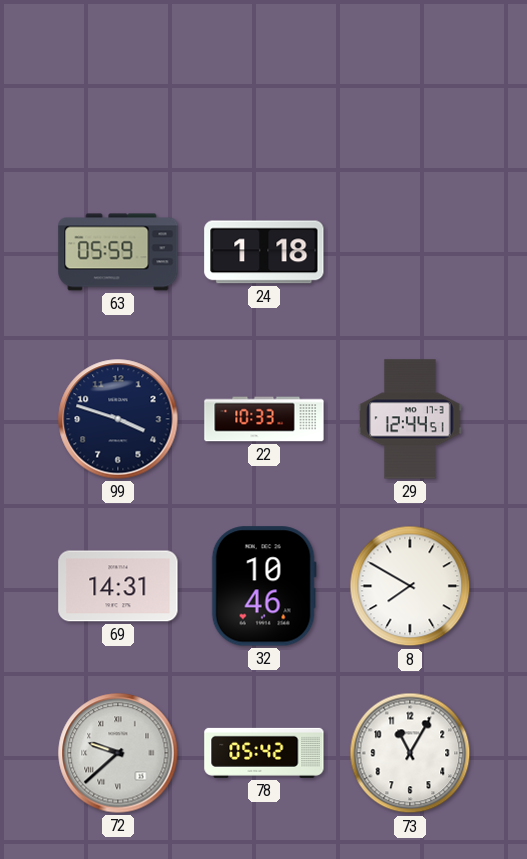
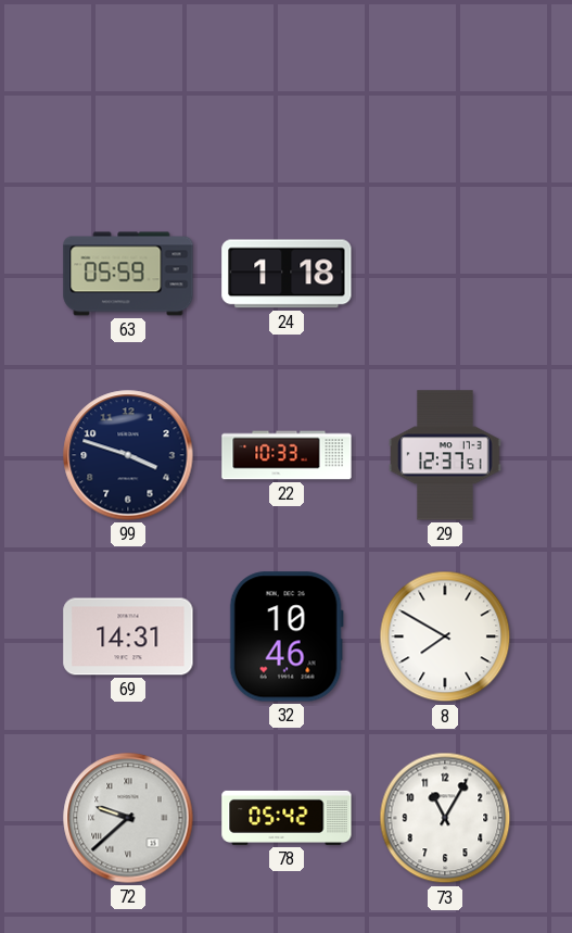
29: 12:44 -> 12:37 (445, 455)
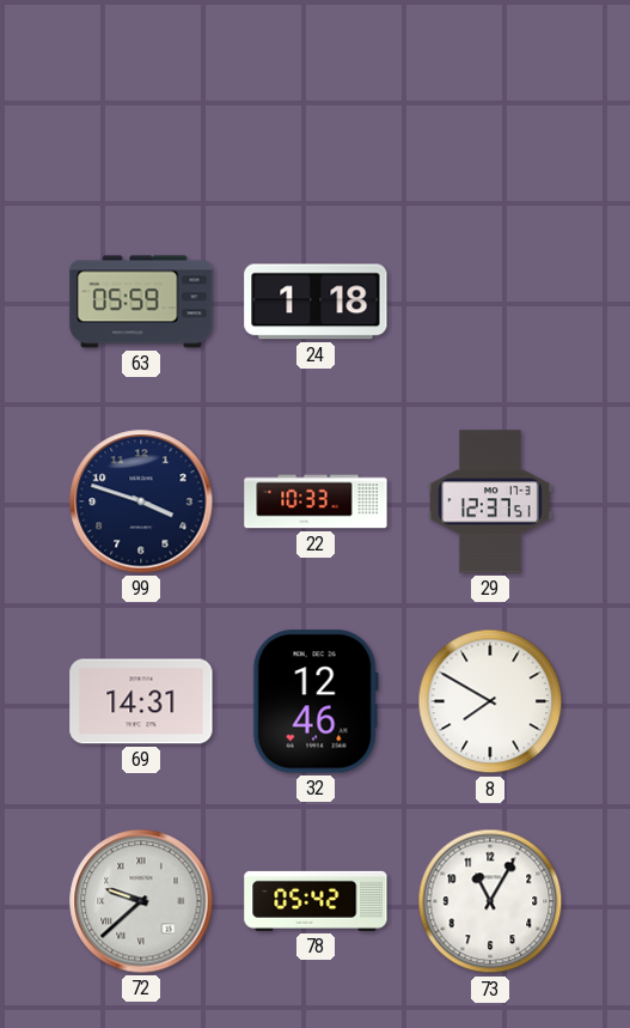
32: 10:46 -> 12:46 (316, 701)
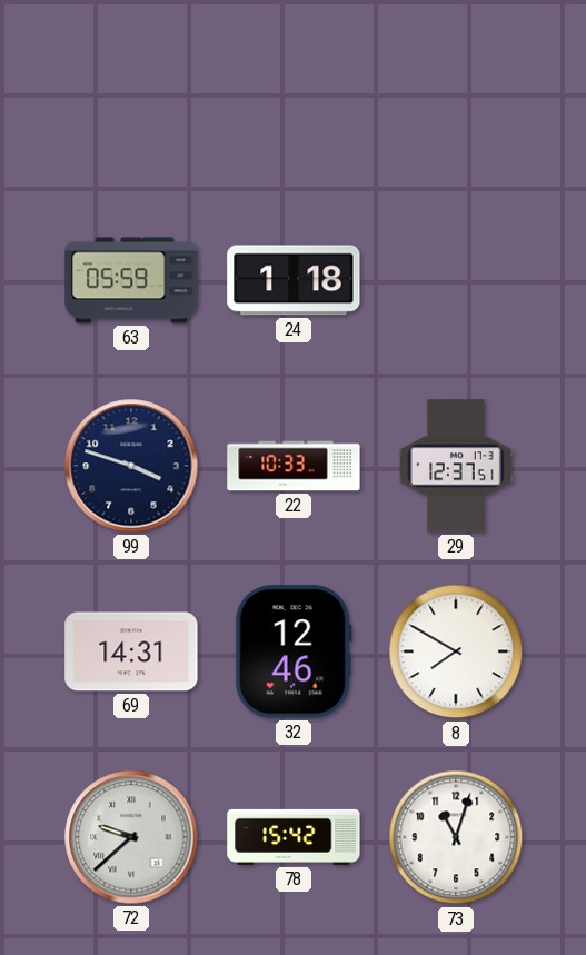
78: 05:42 -> 15:42 (294, 837)
73: 11:05 -> 11:03 (456, 837)
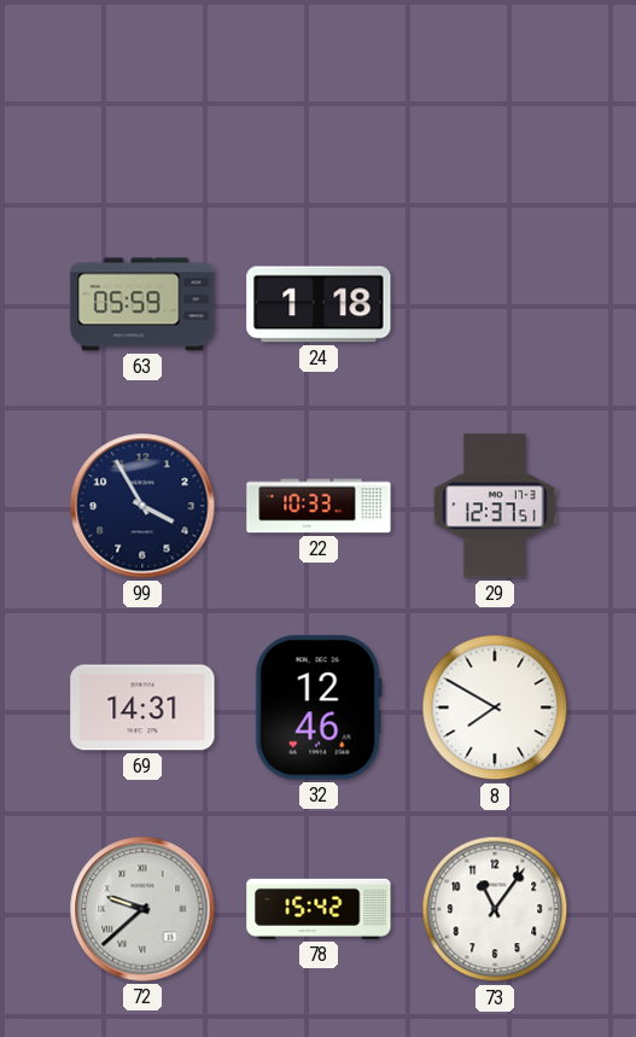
99: 3:48 -> 3:55 (142, 506)
73: 11:03 -> 11:06 (495, 909)
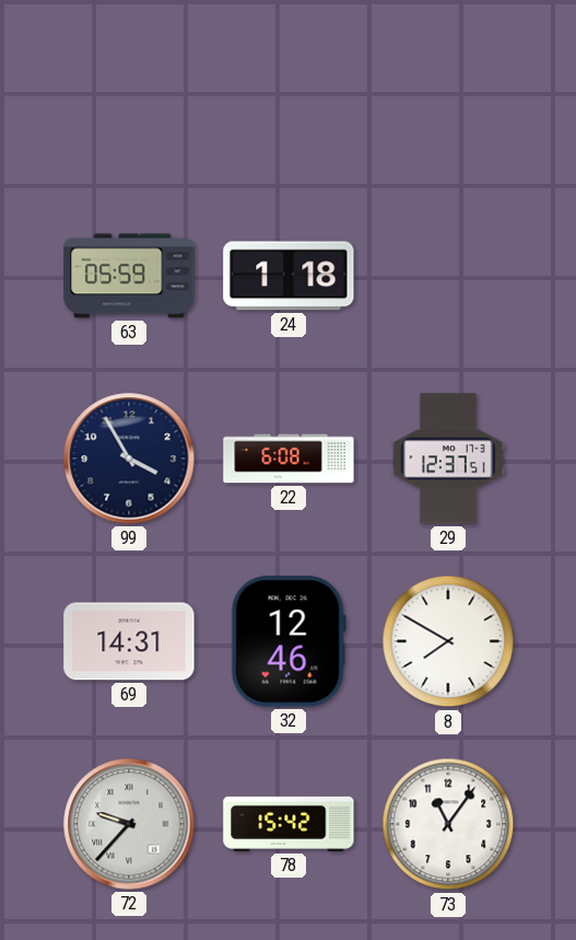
22: 10:33 -> 6:08 (289, 459)
72: 9:38 -> 9:37 (129, 824)
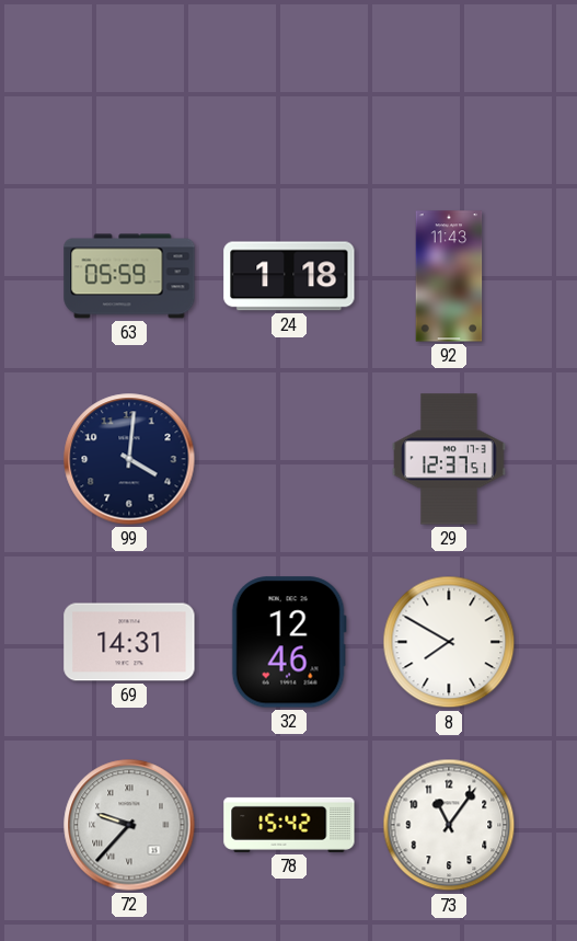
92: none -> 11:43 (449, 276)
99: 3:55 -> 4:01 (129, 459)
22: 6:08 -> none (289, 459)
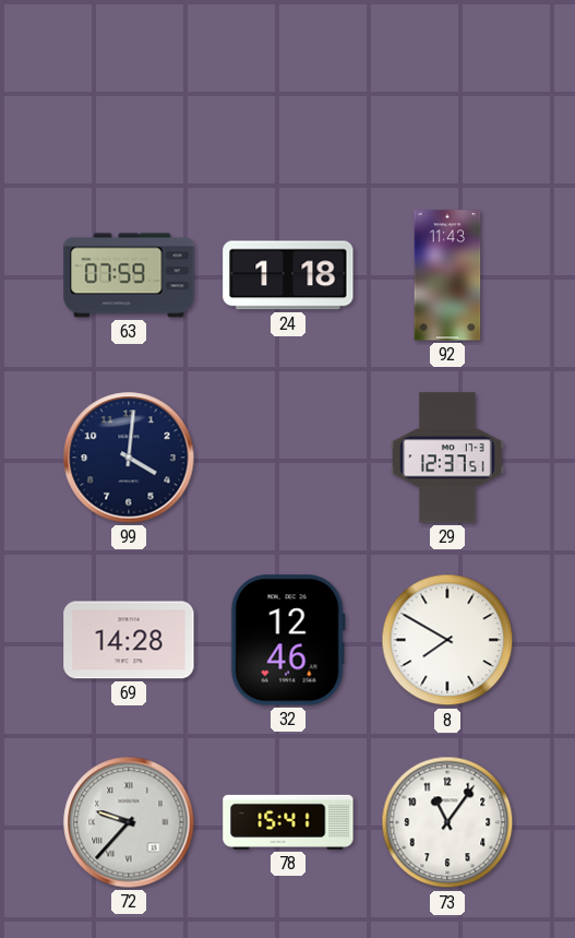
63: 05:59 -> 07:59 (129, 275)
69: 14:31 -> 14:28 (129, 640)
78: 15:42 -> 15:41 (288, 822)
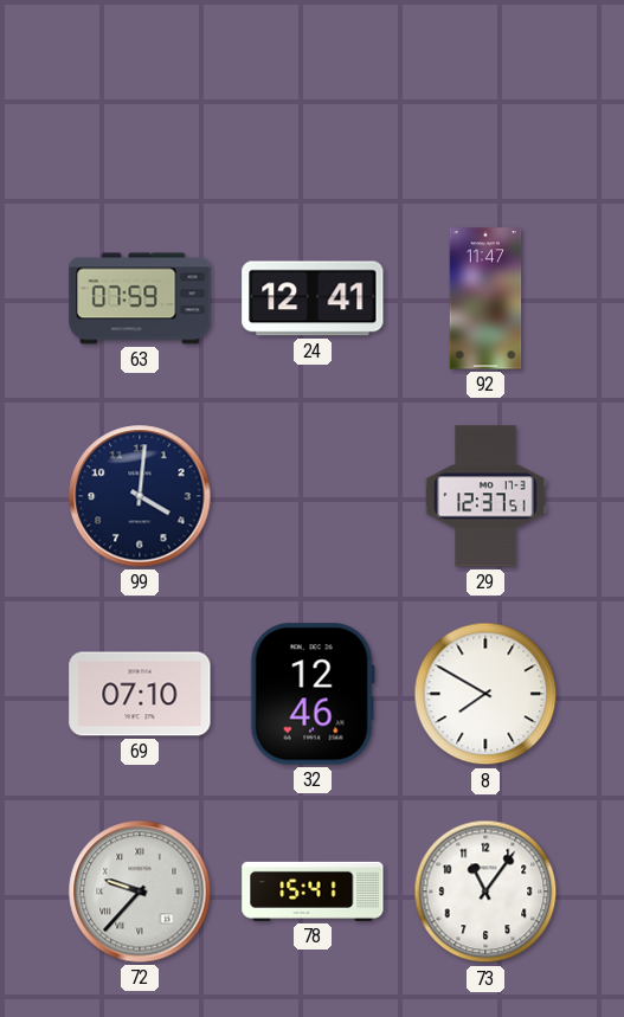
24: 1:18 -> 12:41 (313, 298)
92: 11:43 -> 11:47 (485, 298)
69: 14:28 -> 07:10 (140, 694)
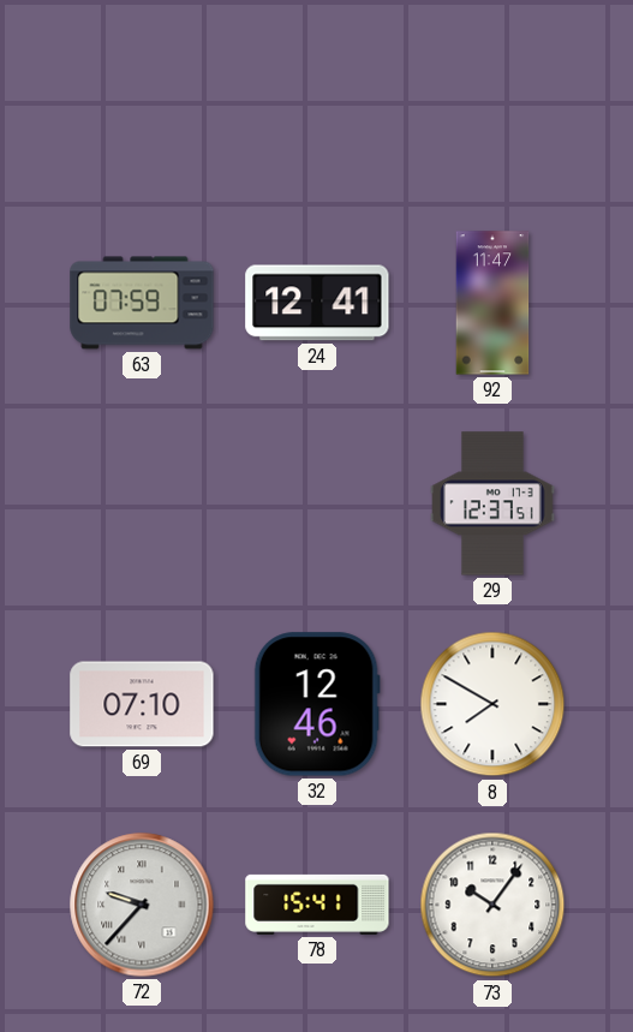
99: 4:01 -> none (140, 496)
73: 11:06 -> 10:06 (492, 905)
